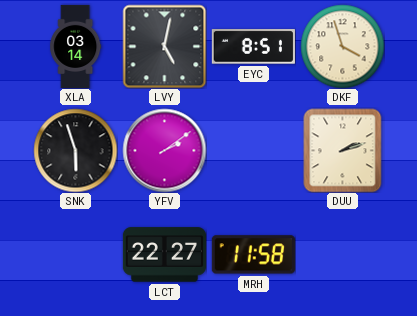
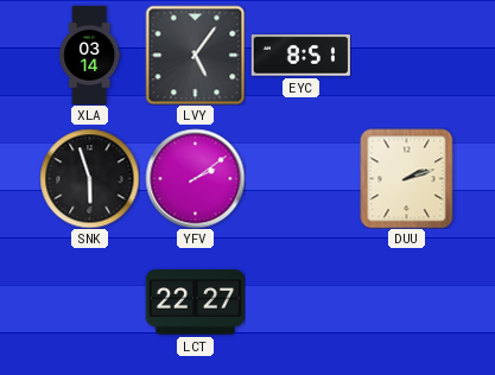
LVY: 5:02 -> 5:06 (195, 55)
DKF: 3:57 -> none (342, 46)
MRH: 11:58 -> none (253, 255)
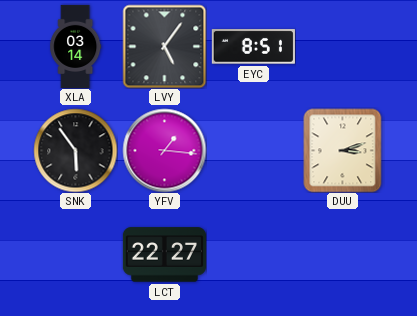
SNK: 5:57 -> 5:54 (75, 150)
YFV: 2:09 -> 1:16 (164, 150)
DUU: 2:12 -> 3:12 (343, 150)
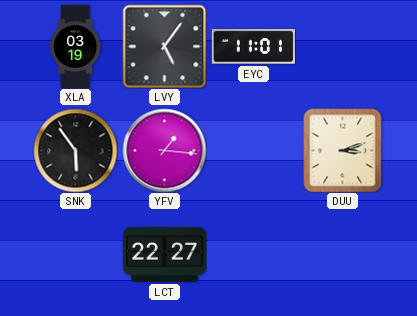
XLA: 03:14 -> 03:19 (76, 46)
EYC: 8:51 -> 11:01 (253, 47)
